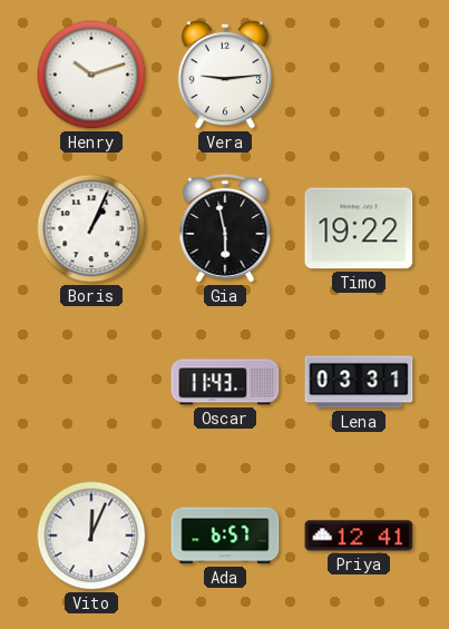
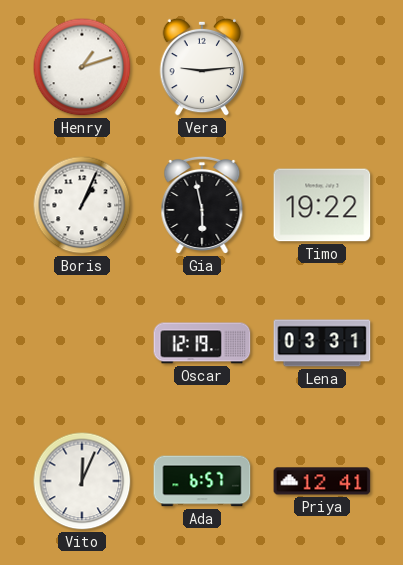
Henry: 10:12 -> 1:12 (82, 67)
Oscar: 11:43 -> 12:19 (202, 343)
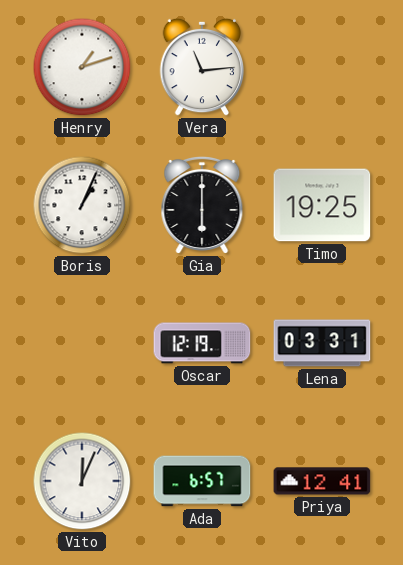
Vera: 9:14 -> 11:14 (202, 67)
Gia: 5:58 -> 6:00 (202, 205)
Timo: 19:22 -> 19:25 (322, 205)
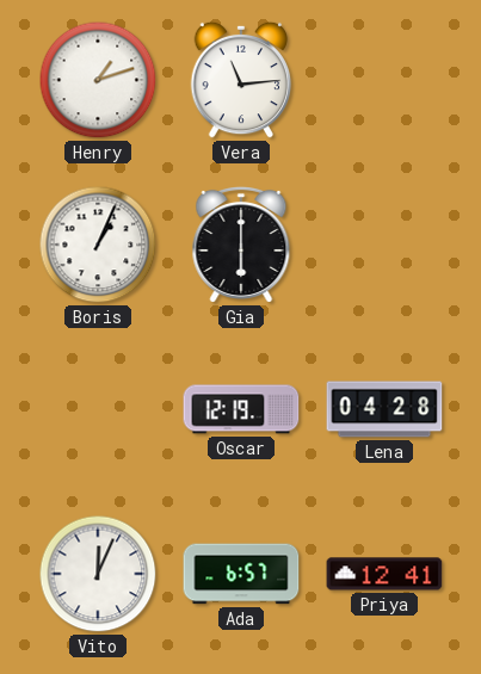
Timo: 19:25 -> none (322, 205)
Lena: 03:31 -> 04:28 (384, 409)
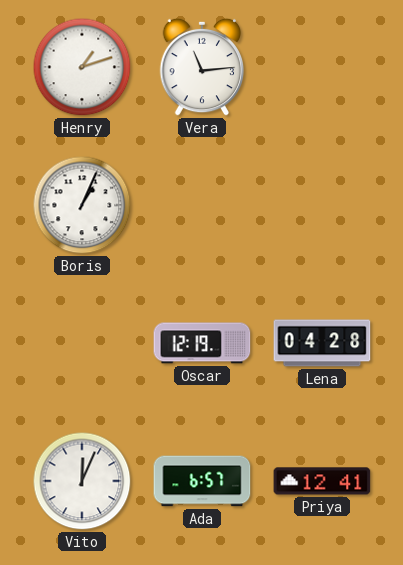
Gia: 6:00 -> none (241, 245)
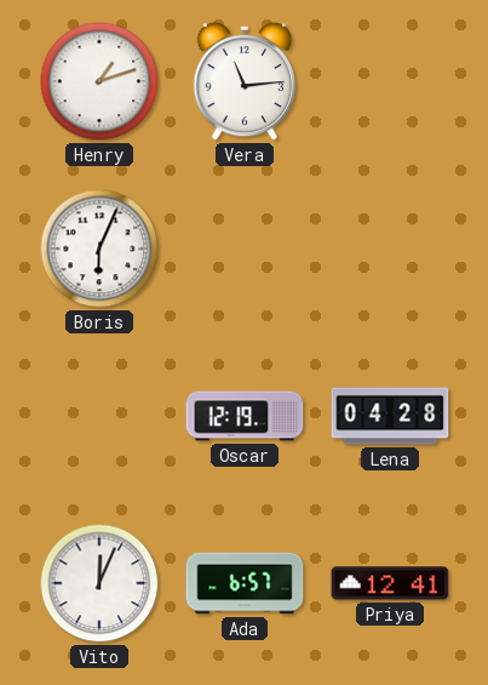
Boris: 1:04 -> 6:04 (99, 249)
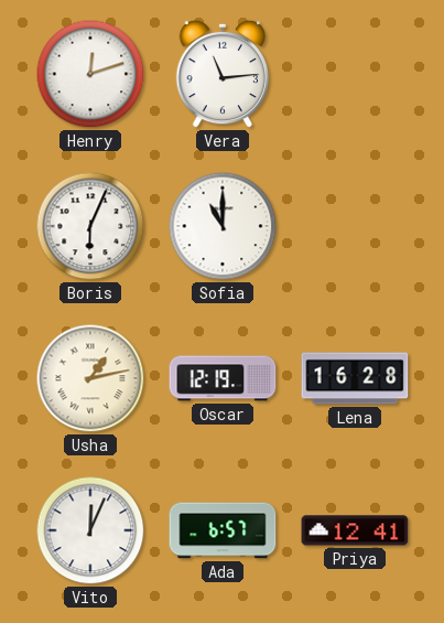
Henry: 1:12 -> 12:12 (90, 74)
Sofia: none -> 11:00 (223, 226)
Usha: none -> 1:13 (90, 378)
Lena: 04:28 -> 16:28 (355, 378)
